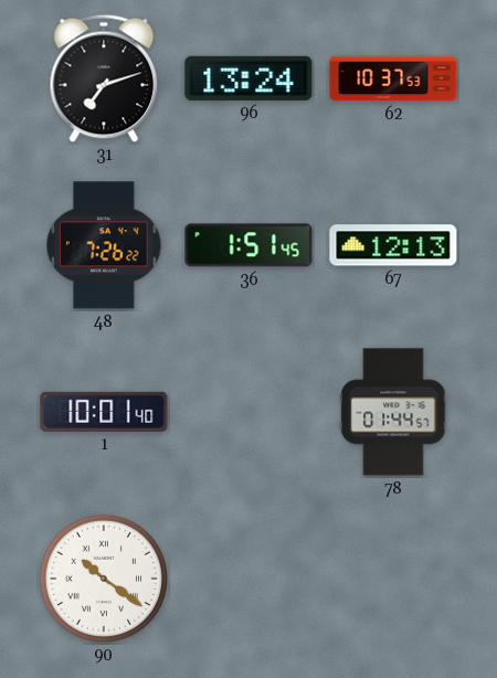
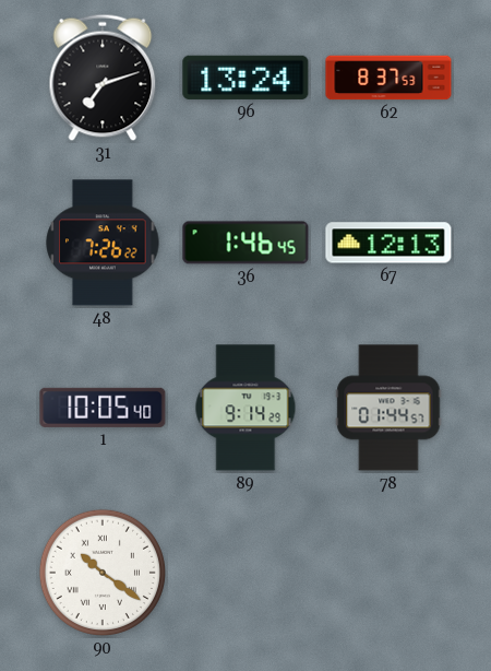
62: 10:37 -> 8:37 (388, 78)
36: 1:51 -> 1:46 (245, 243)
1: 10:01 -> 10:05 (103, 408)
89: none -> 9:14 (245, 408)
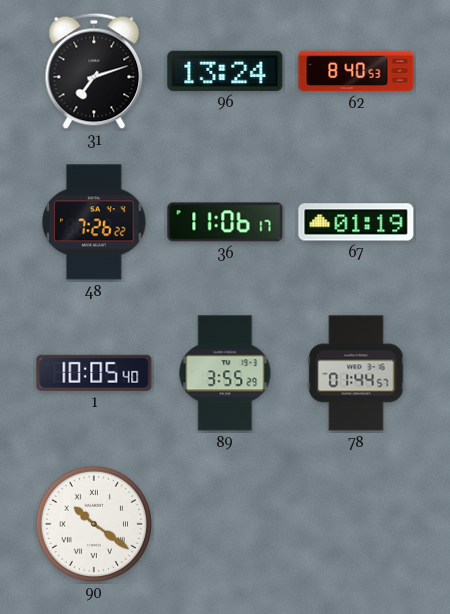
62: 8:37 -> 8:40 (356, 71)
36: 1:46 -> 11:06 (225, 222)
67: 12:13 -> 01:19 (356, 222)
89: 9:14 -> 3:55 (225, 373)
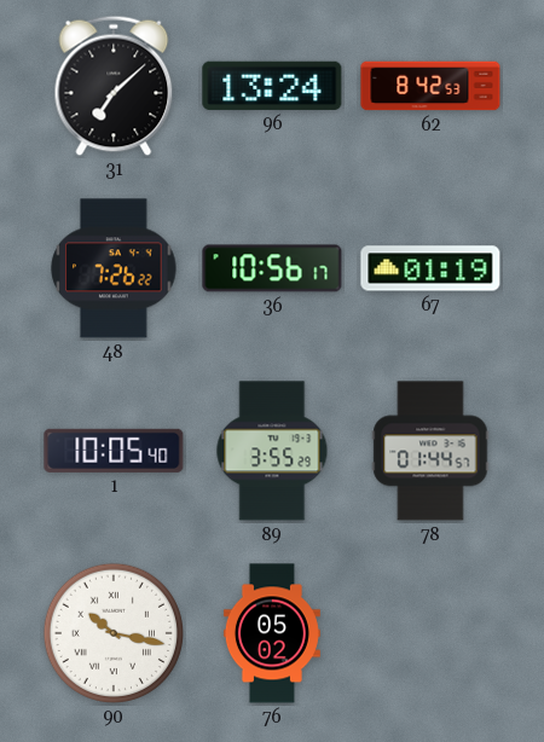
31: 7:12 -> 7:08 (114, 86)
62: 8:40 -> 8:42 (430, 86)
36: 11:06 -> 10:56 (272, 268)
90: 10:21 -> 10:17 (114, 633)
76: none -> 05:02 (272, 633)
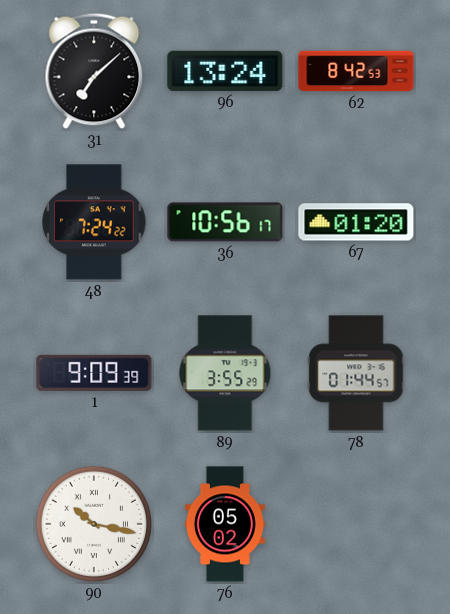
48: 7:26 -> 7:24 (94, 222)
67: 01:19 -> 01:20 (356, 222)
1: 10:05 -> 9:09 (94, 373)
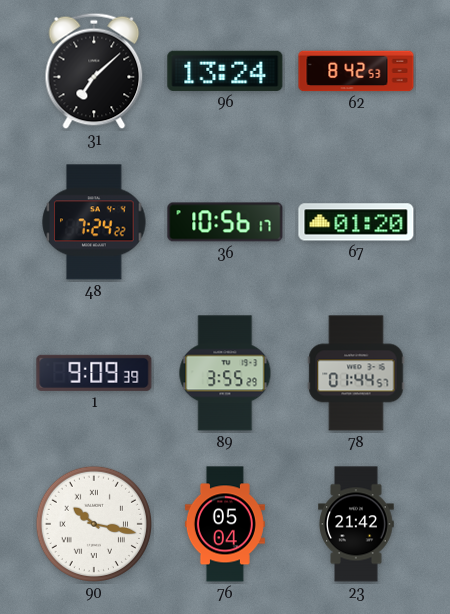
76: 05:02 -> 05:04 (225, 524)
23: none -> 21:42 (356, 524)
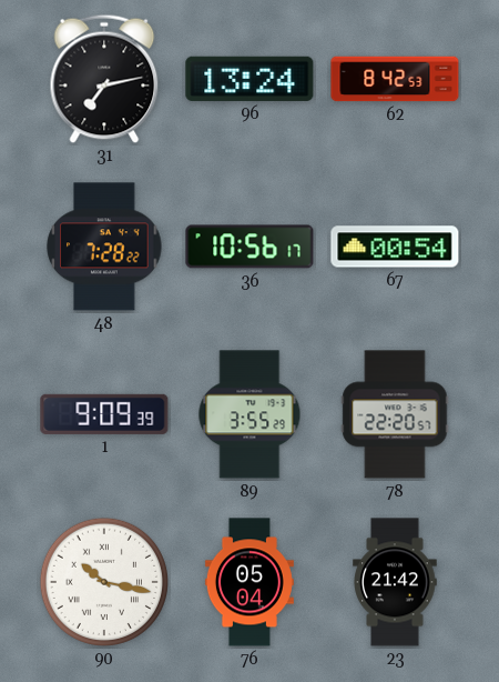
31: 7:08 -> 7:13 (104, 79)
48: 7:24 -> 7:28 (104, 247)
67: 01:20 -> 00:54 (395, 247)
78: 01:44 -> 22:20 (395, 414)
